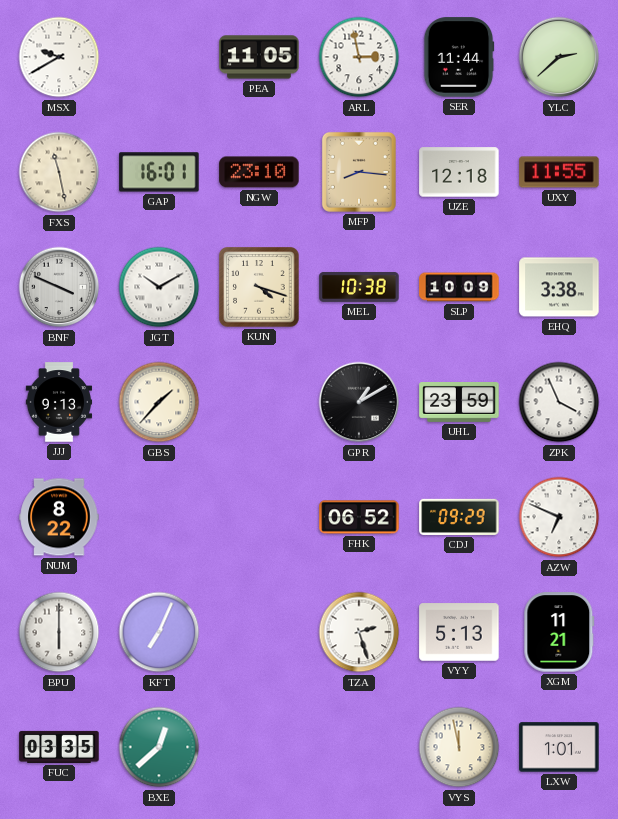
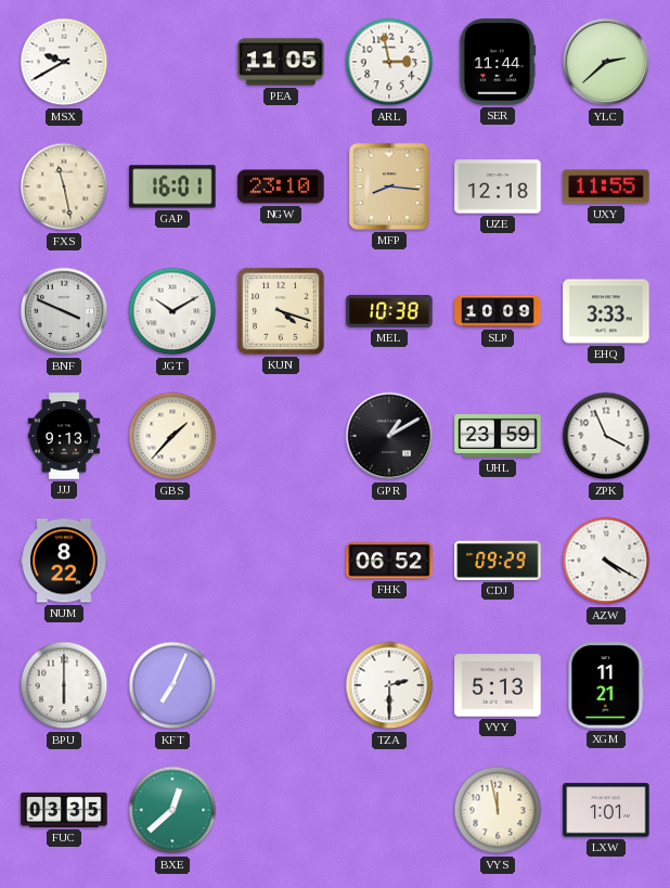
EHQ: 3:38 -> 3:33 (606, 311)
AZW: 6:49 -> 4:20 (606, 561)
TZA: 2:27 -> 2:30 (389, 685)
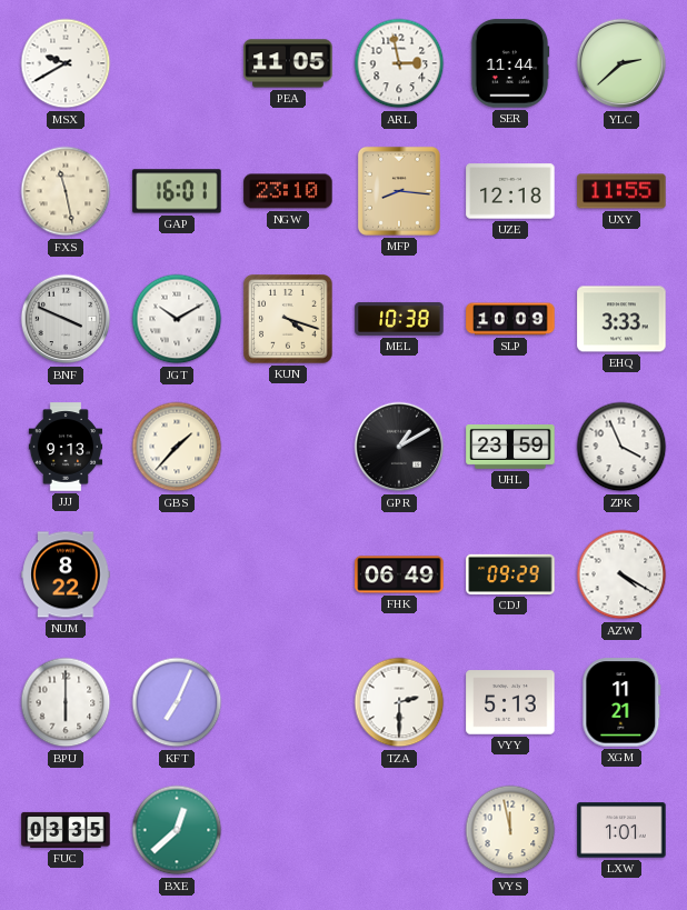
FHK: 06:52 -> 06:49 (399, 574)
